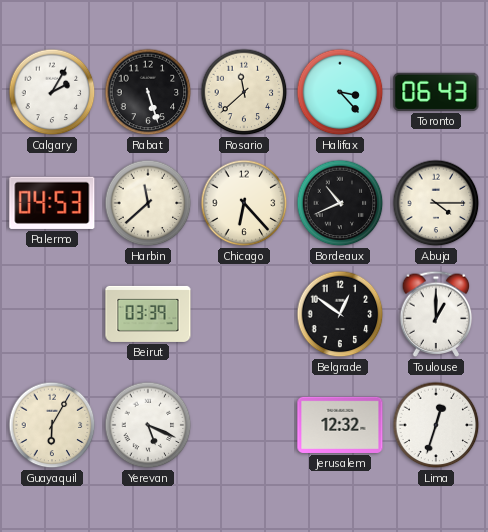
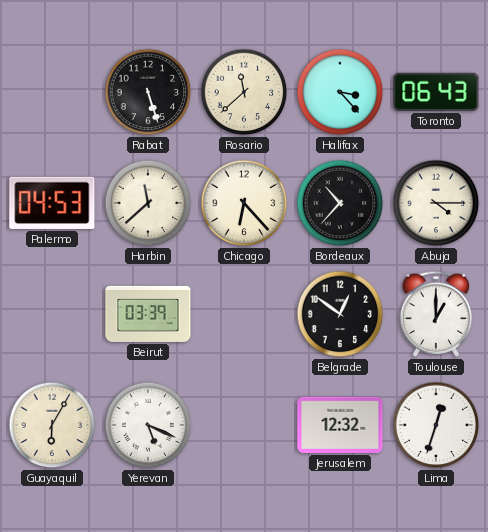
Calgary: 2:05 -> none (52, 92)
Bordeaux: 10:41 -> 10:37 (340, 203)
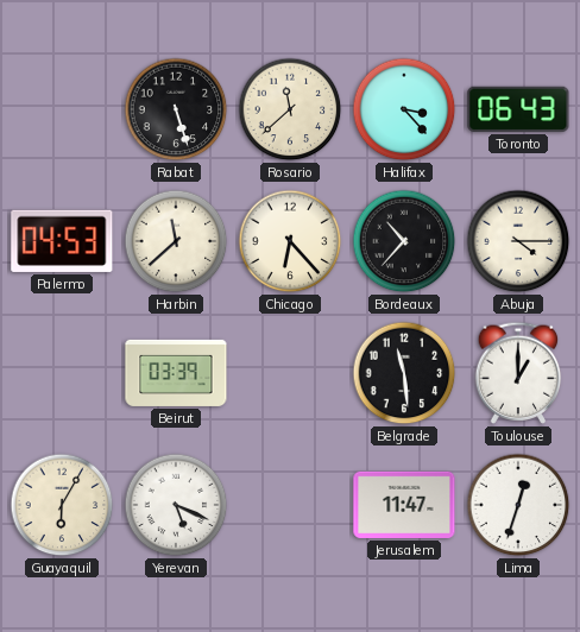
Belgrade: 12:51 -> 11:29 (404, 373)
Jerusalem: 12:32 -> 11:47 (404, 505)
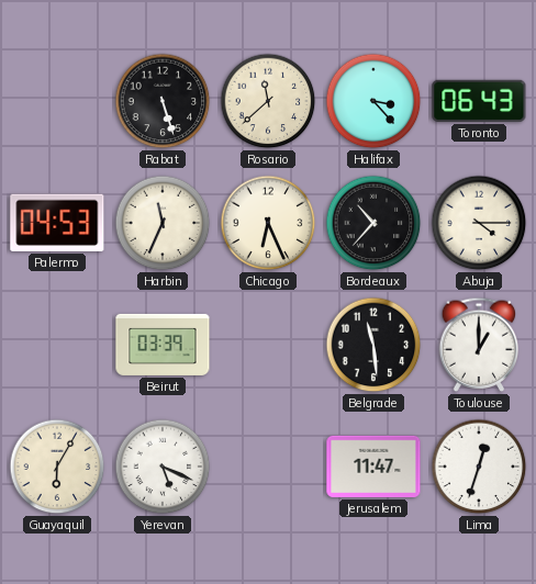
Harbin: 11:38 -> 11:34 (163, 223)
Chicago: 6:23 -> 6:26 (268, 223)
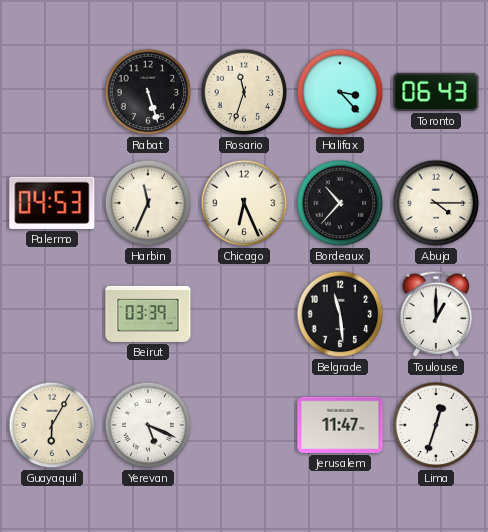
Rosario: 11:38 -> 11:33 (244, 92)
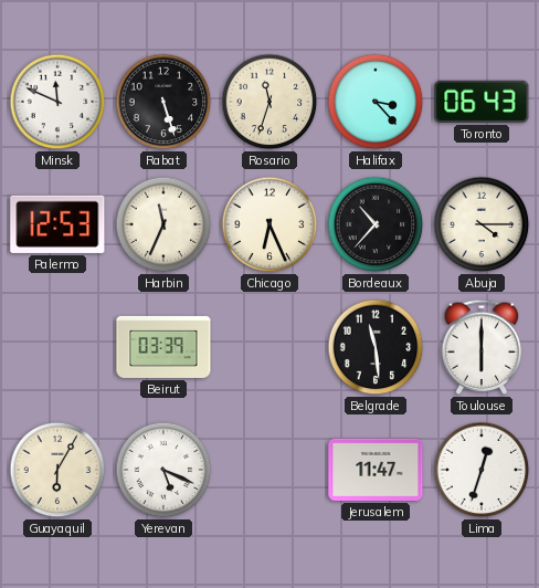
Minsk: none -> 11:49 (57, 102)
Palermo: 04:53 -> 12:53 (57, 224)
Toulouse: 1:00 -> 6:00 (482, 347)
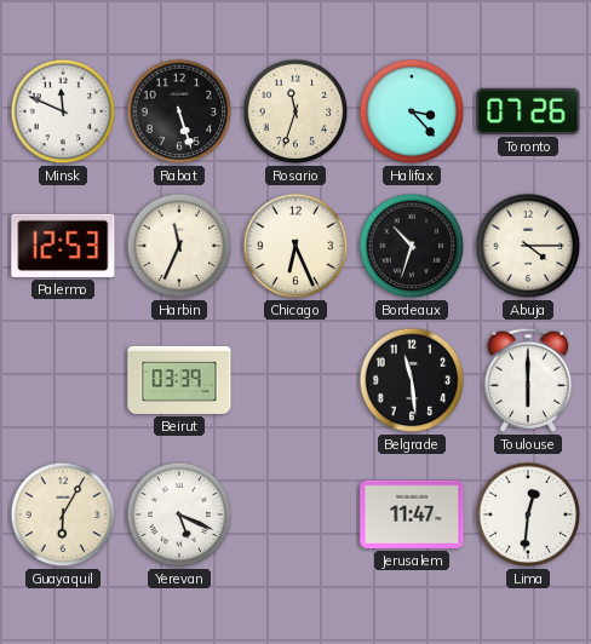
Toronto: 06:43 -> 07:26 (528, 111)
Bordeaux: 10:37 -> 10:33 (412, 246)
Lima: 12:33 -> 12:31 (528, 514)
